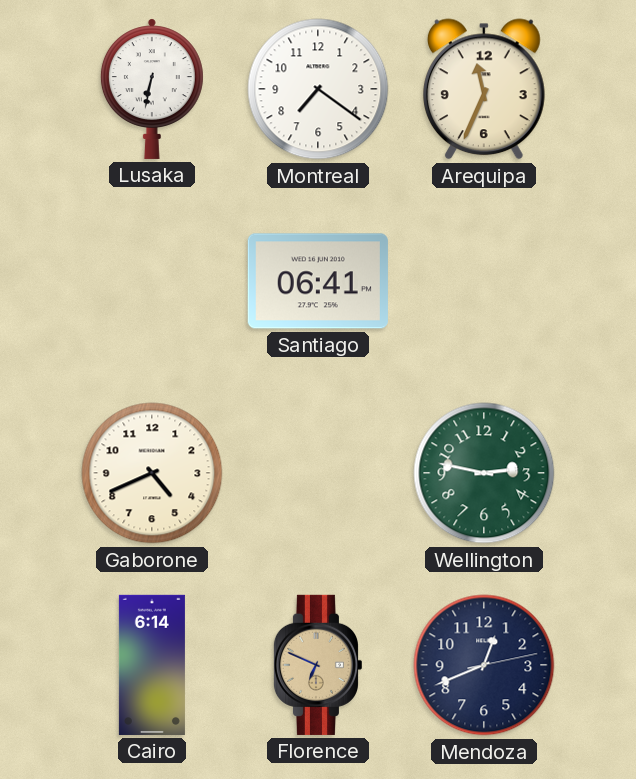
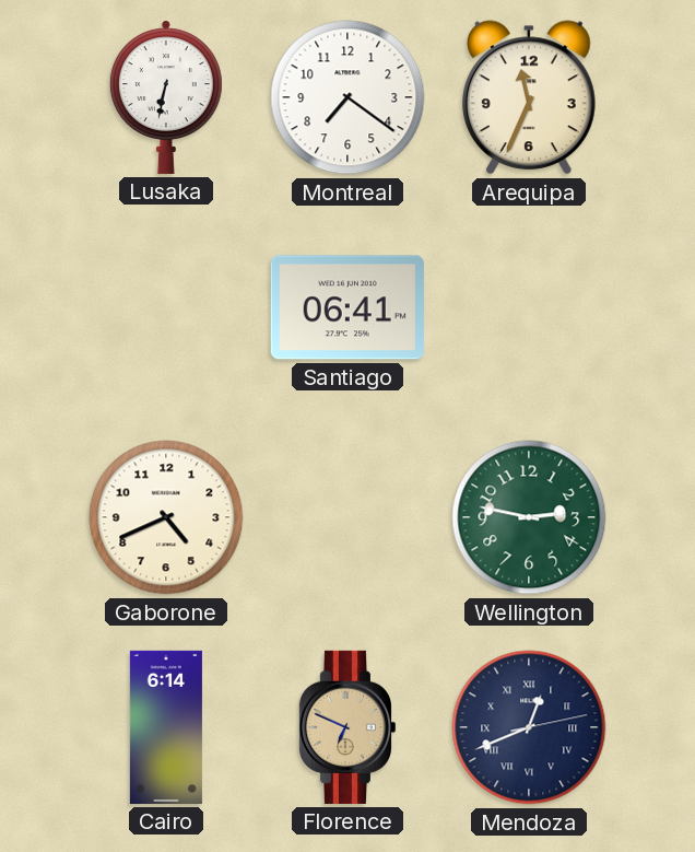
Mendoza numerals: Arabic -> Roman (529, 727)
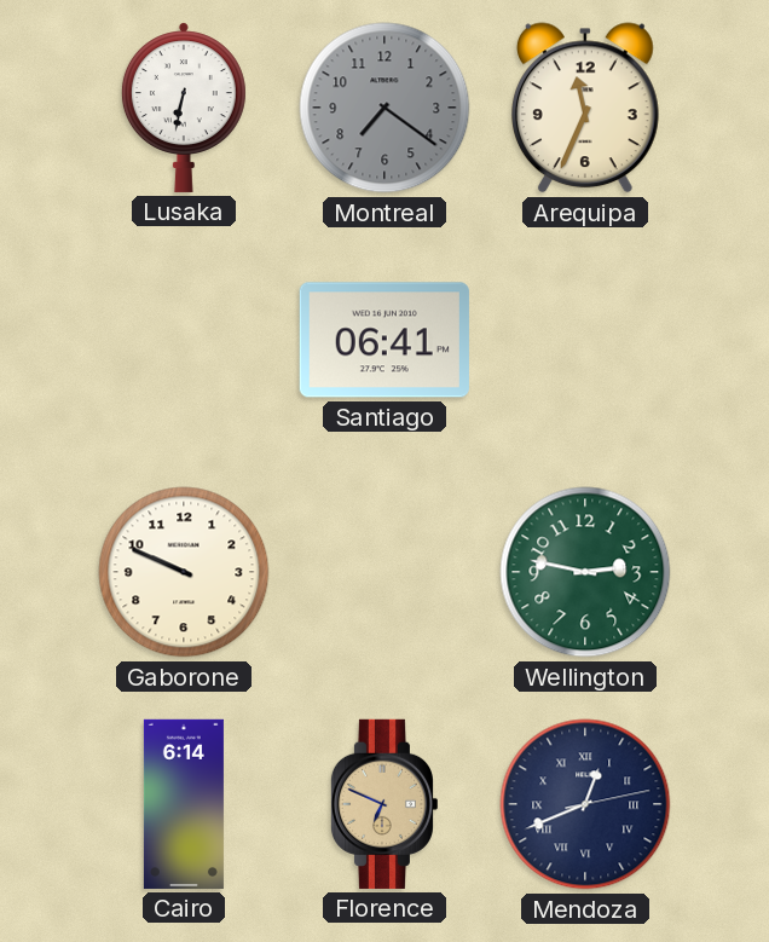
Montreal dial: white -> grey (384, 108)
Gaborone: 4:41 -> 9:49 (184, 572)
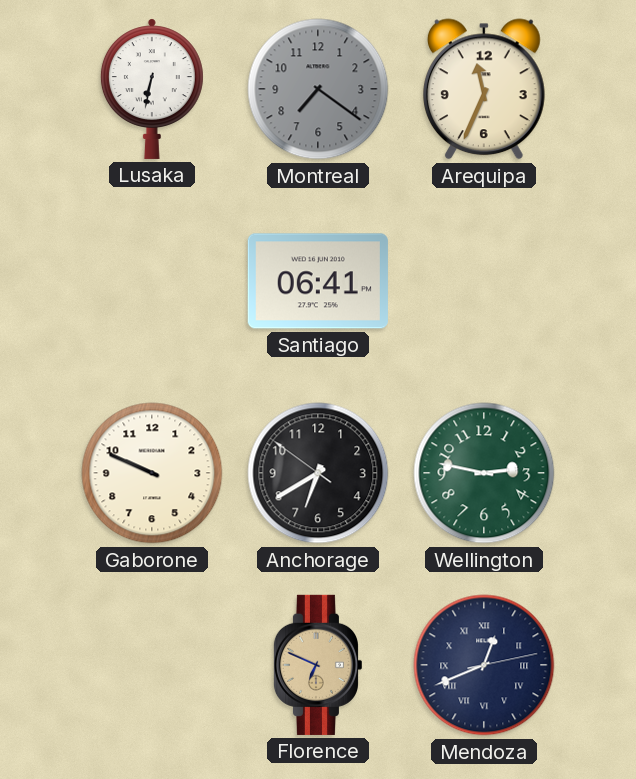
Anchorage: none -> 6:39 (318, 473)
Cairo: 6:14 -> none (184, 804)
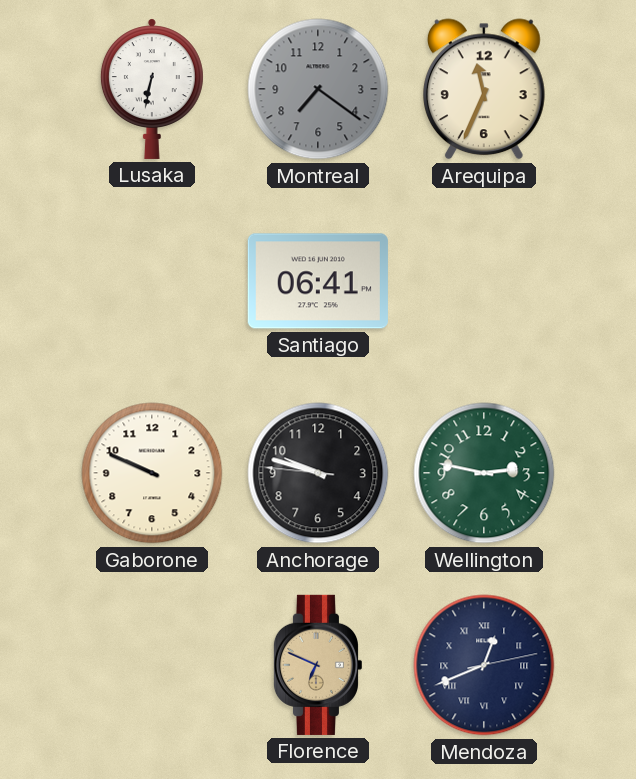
Anchorage: 6:39 -> 9:47 (318, 473)
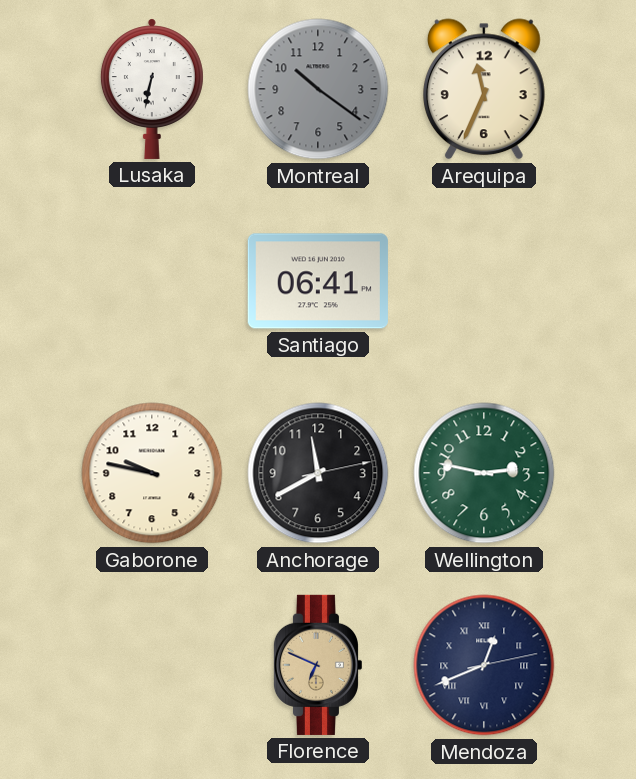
Montreal: 7:21 -> 10:21 (318, 89)
Gaborone: 9:49 -> 9:47 (152, 473)
Anchorage: 9:47 -> 11:40 (318, 473)
